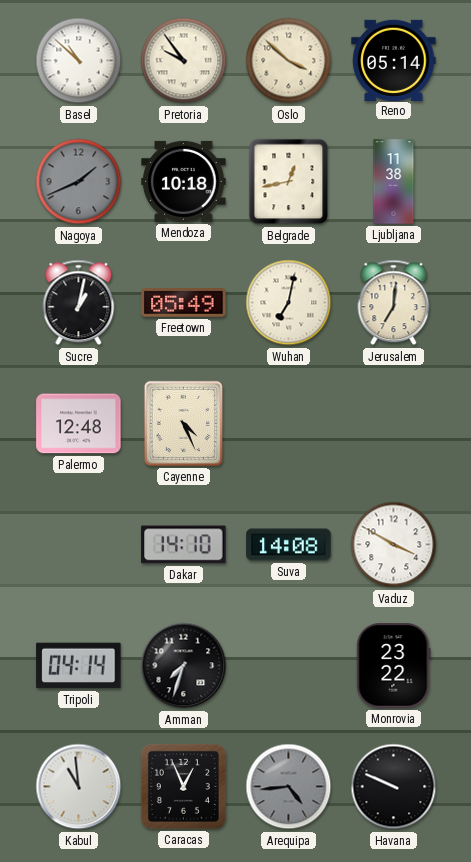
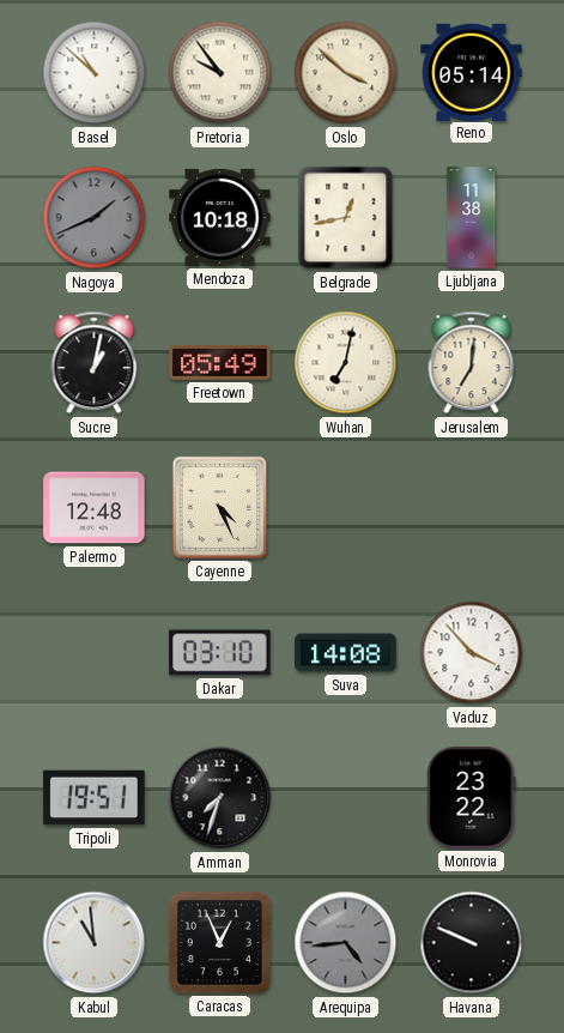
Dakar: 14:10 -> 03:10 (220, 653)
Vaduz: 3:50 -> 3:53 (472, 653)
Tripoli: 04:14 -> 19:51 (95, 798)
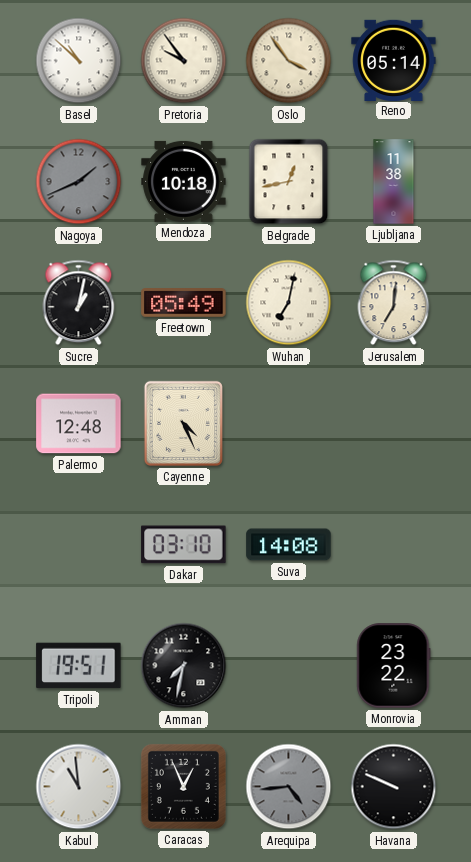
Oslo: 3:52 -> 3:54 (289, 61)
Vaduz: 3:53 -> none (472, 653)
Amman: 7:33 -> 7:32 (184, 666)
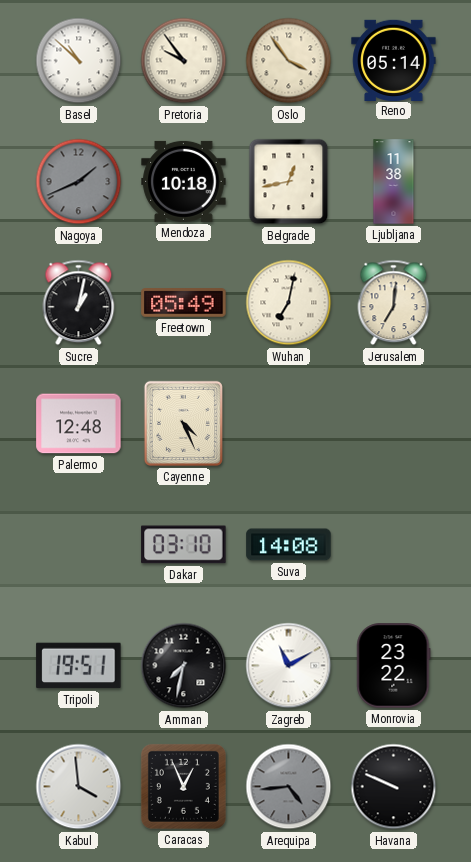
Zagreb: none -> 11:10 (289, 666)
Kabul: 10:59 -> 3:59 (79, 787)
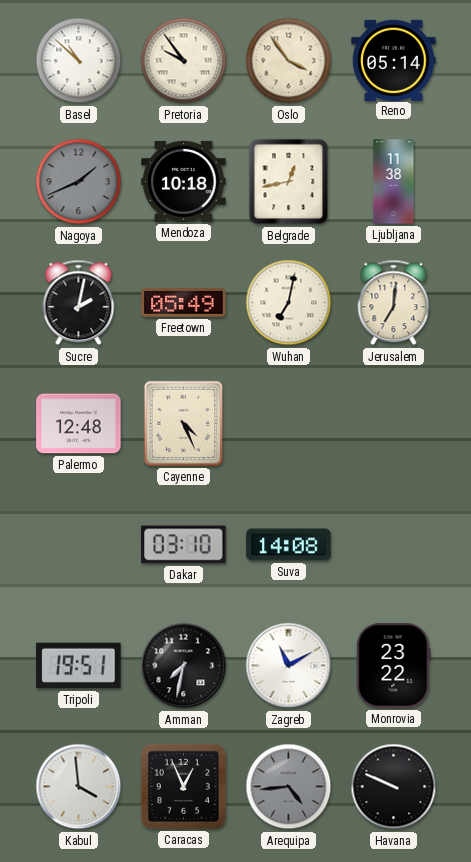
Sucre: 1:02 -> 2:02 (79, 303)
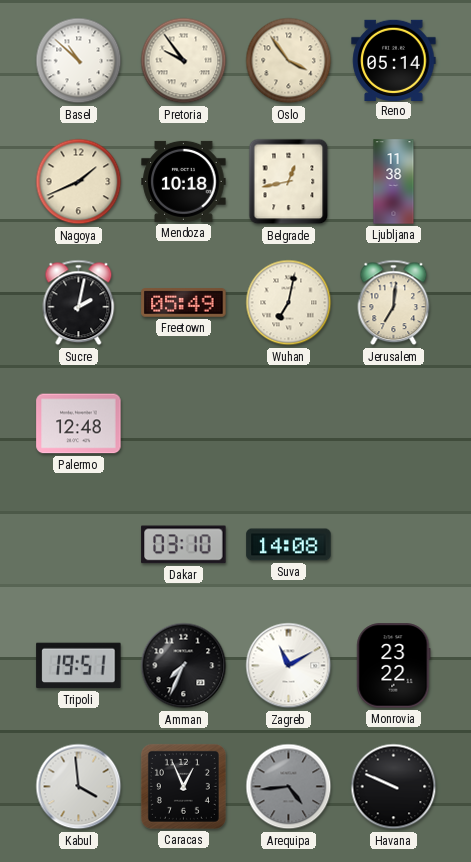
Nagoya dial: grey -> cream (79, 182)
Cayenne: 4:26 -> none (183, 423)
Amman: 7:32 -> 7:34 (184, 666)
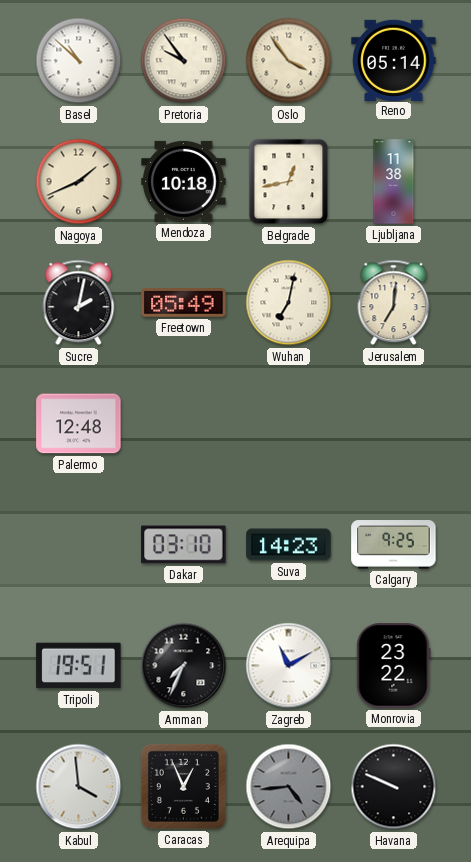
Suva: 14:08 -> 14:23 (289, 545)
Calgary: none -> 9:25 (394, 545)
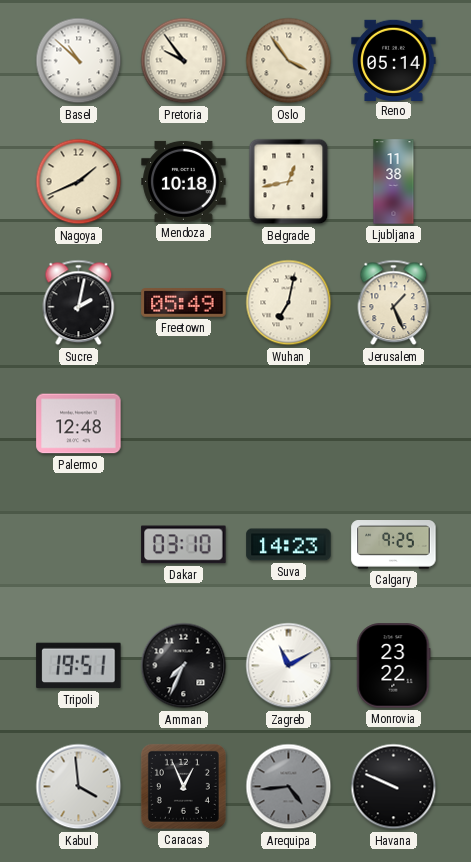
Jerusalem: 7:01 -> 1:26 (394, 303)
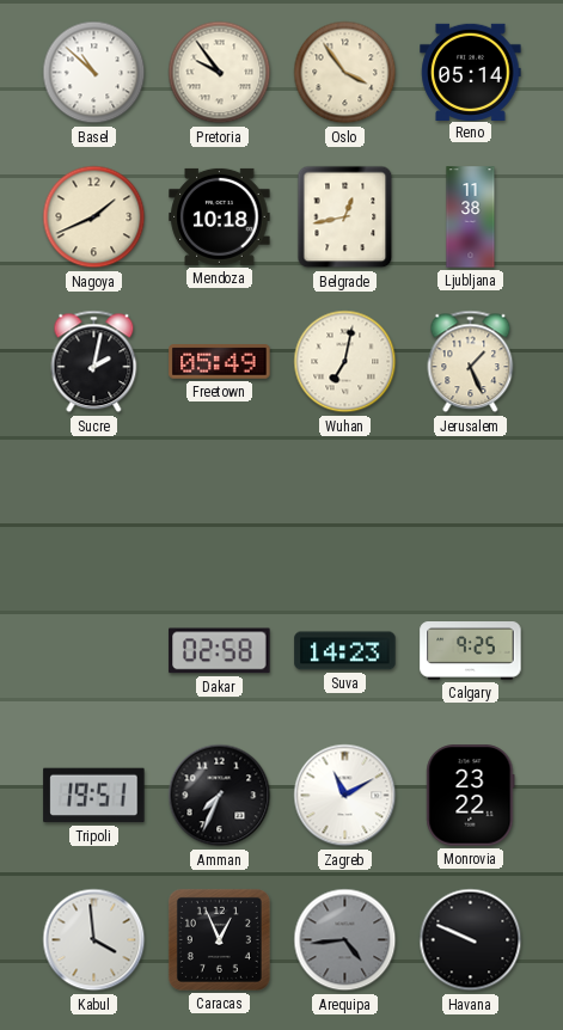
Palermo: 12:48 -> none (79, 424)
Dakar: 03:10 -> 02:58 (220, 651)
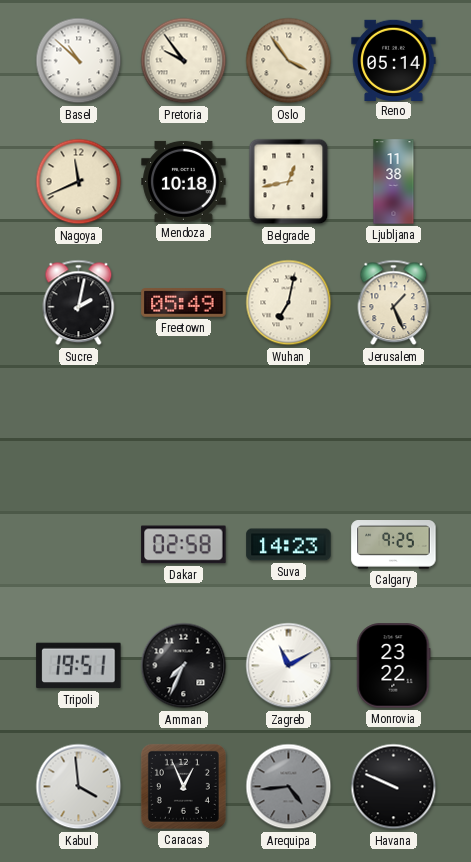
Nagoya: 1:41 -> 11:41 (79, 182)
